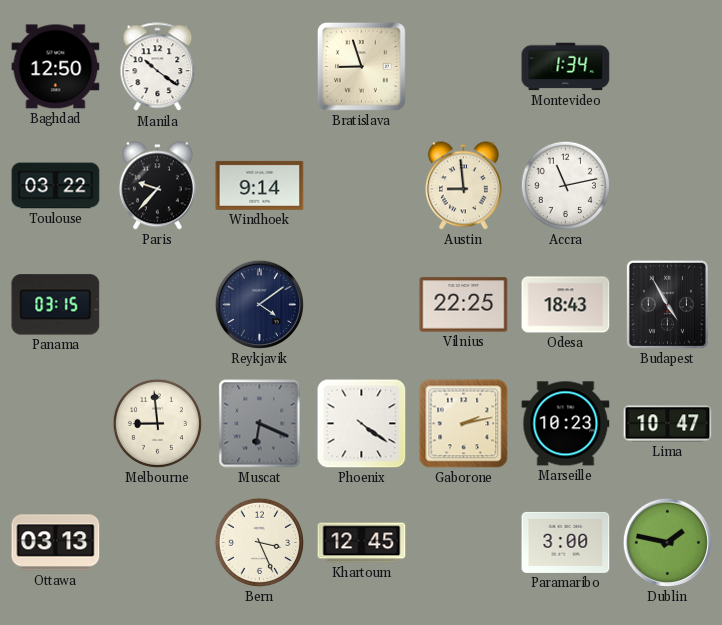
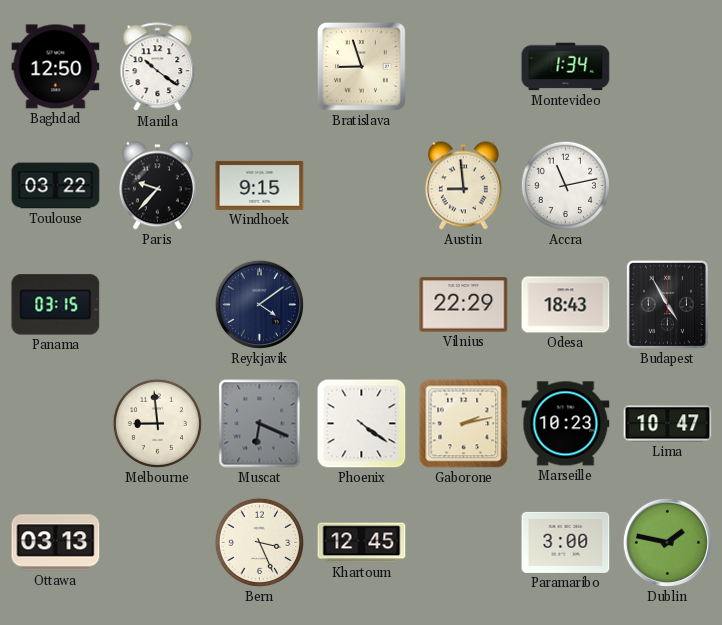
Windhoek: 9:14 -> 9:15 (260, 185)
Vilnius: 22:25 -> 22:29 (464, 305)
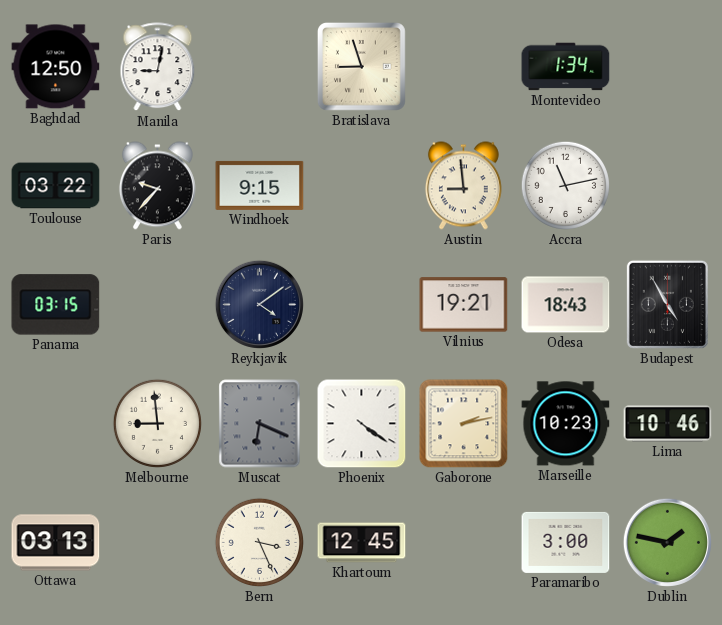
Manila: 10:21 -> 9:02 (158, 67)
Vilnius: 22:29 -> 19:21 (464, 305)
Lima: 10:47 -> 10:46 (668, 424)
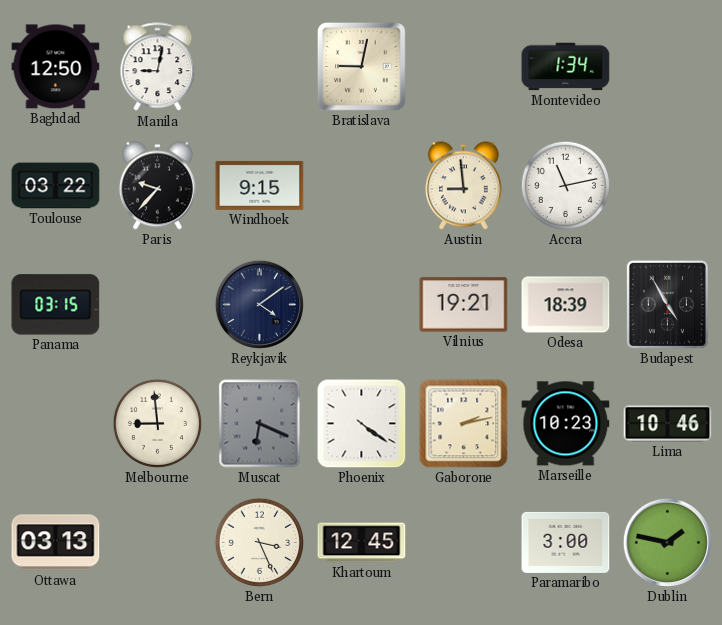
Bratislava: 8:57 -> 9:02 (361, 66)
Odesa: 18:43 -> 18:39 (566, 305)
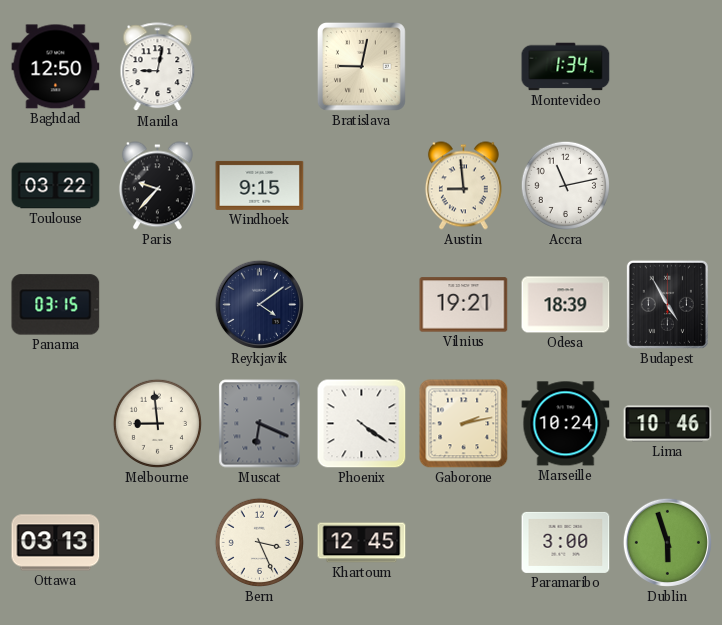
Marseille: 10:23 -> 10:24 (566, 424)
Dublin: 1:47 -> 5:57 (667, 542)
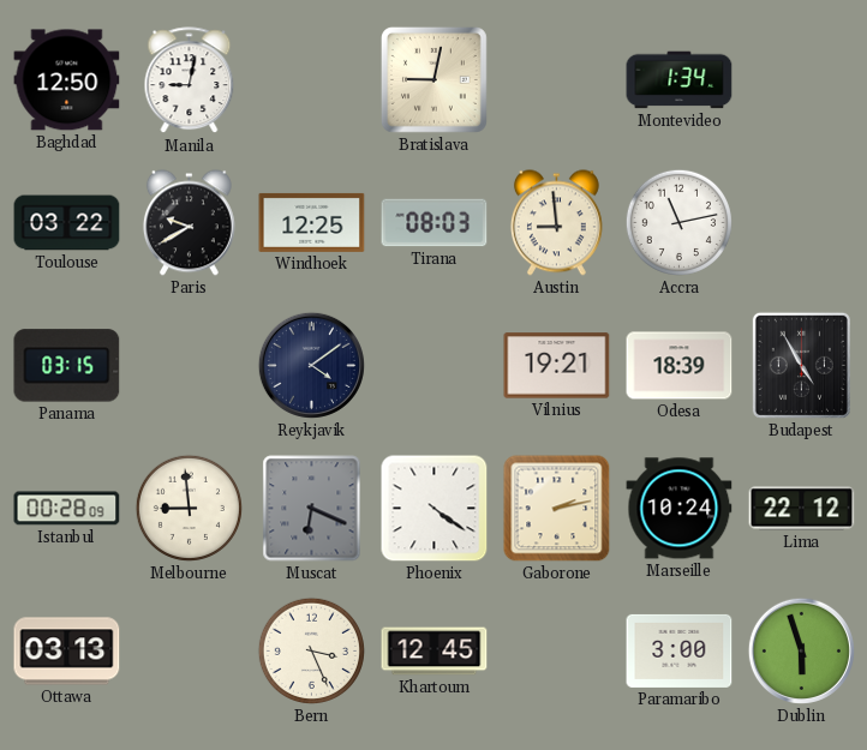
Paris: 9:37 -> 9:40 (189, 223)
Windhoek: 9:15 -> 12:25 (312, 222)
Tirana: none -> 08:03 (435, 223)
Istanbul: none -> 00:28 (67, 509)
Lima: 10:46 -> 22:12 (802, 509)
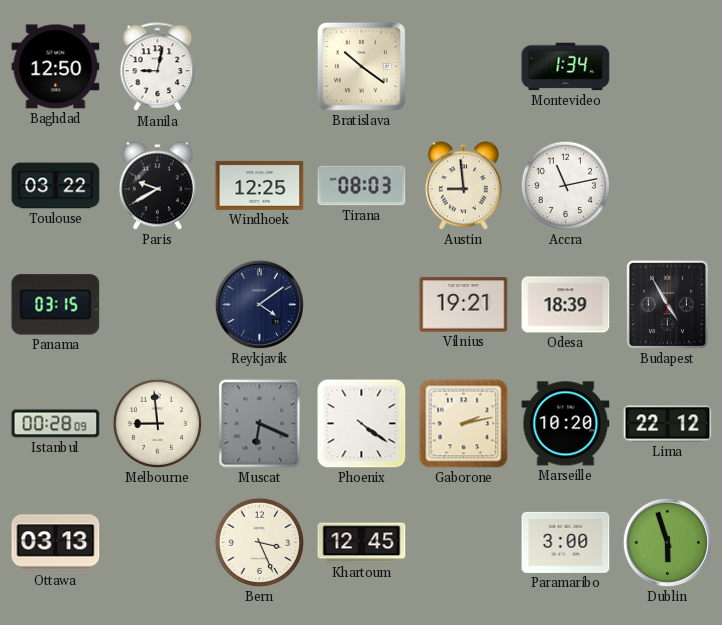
Bratislava: 9:02 -> 10:21 (361, 66)
Marseille: 10:24 -> 10:20 (566, 424)
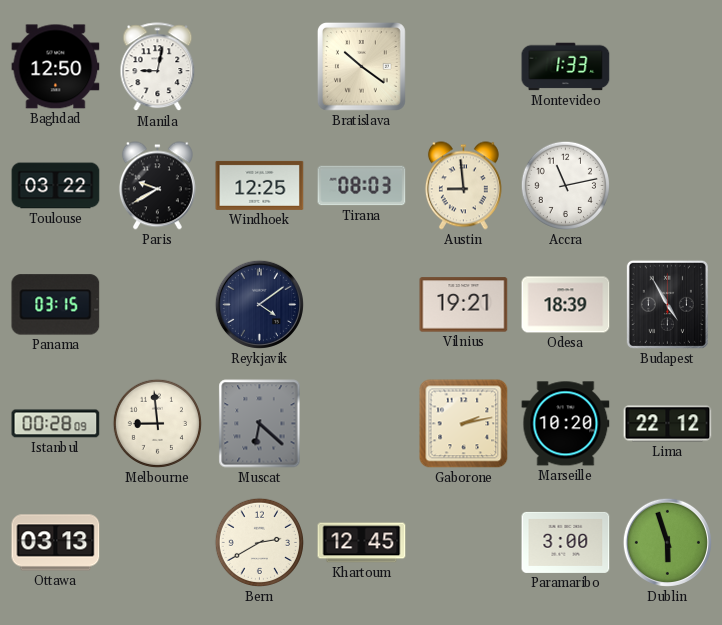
Montevideo: 1:34 -> 1:33 (566, 67)
Muscat: 6:19 -> 6:22 (260, 424)
Phoenix: 4:21 -> none (362, 424)
Bern: 3:26 -> 2:40 (259, 542)
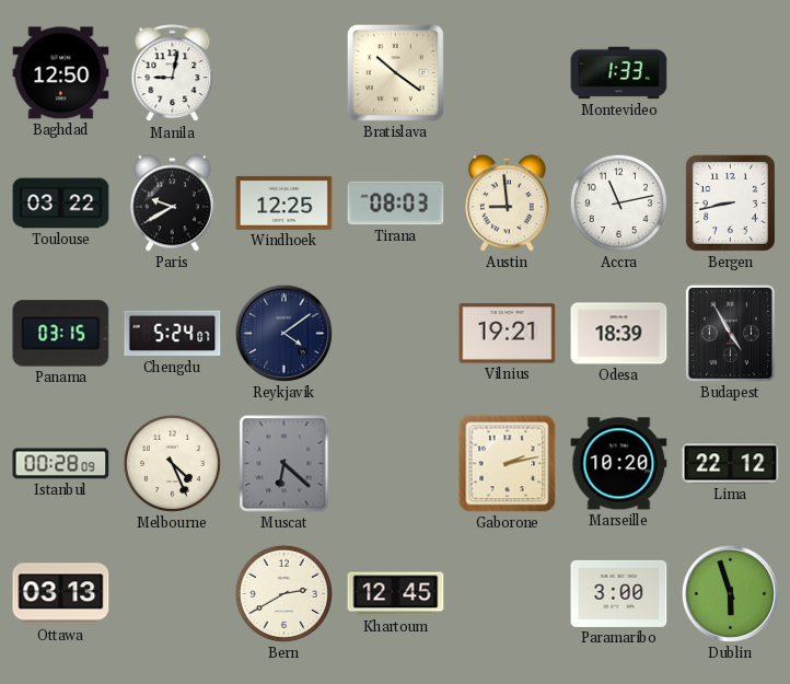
Bergen: none -> 8:43 (730, 202)
Chengdu: none -> 5:24 (173, 334)
Melbourne: 8:59 -> 4:26 (172, 463)
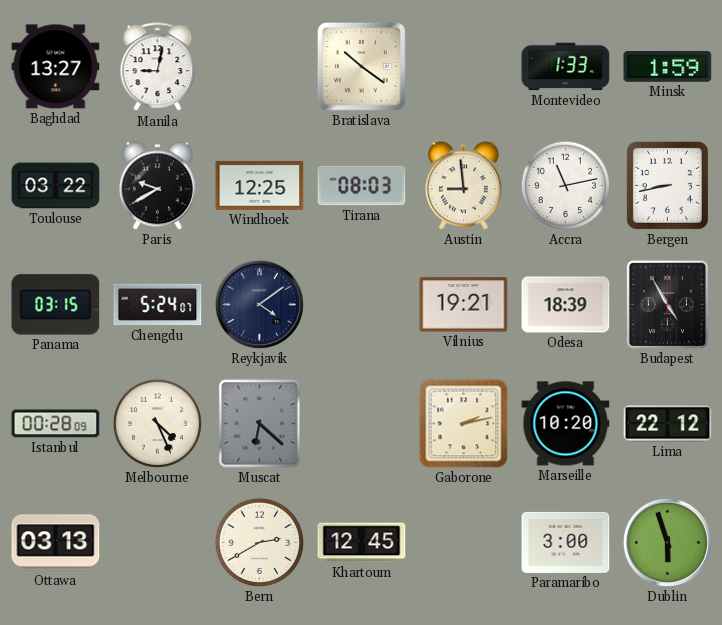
Baghdad: 12:50 -> 13:27 (56, 67)
Minsk: none -> 1:59 (668, 67)
